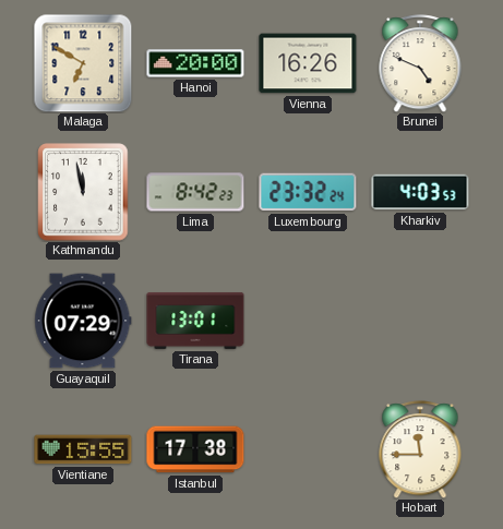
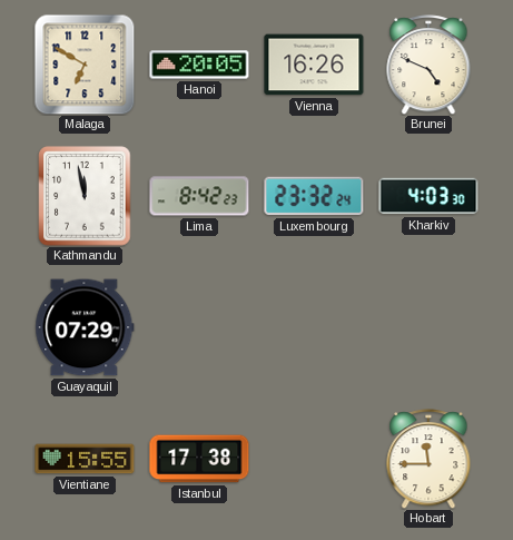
Hanoi: 20:00 -> 20:05 (199, 65)
Kharkiv: 4:03:53 -> 4:03:30 (428, 196)
Tirana: 13:01 -> none (195, 321)
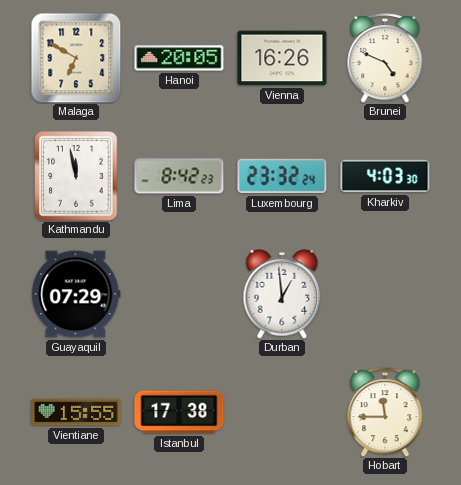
Durban: none -> 12:59 (282, 294)
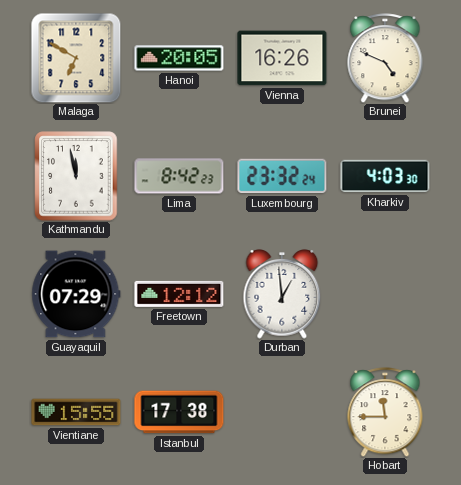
Freetown: none -> 12:12 (179, 294)
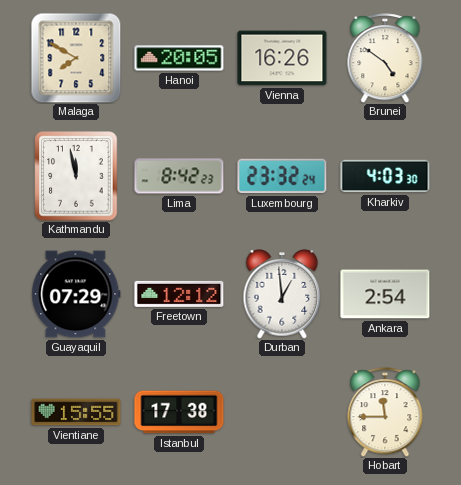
Malaga: 6:50 -> 7:50 (76, 58)
Brunei: 4:49 -> 4:51 (385, 58)
Ankara: none -> 2:54 (385, 294)
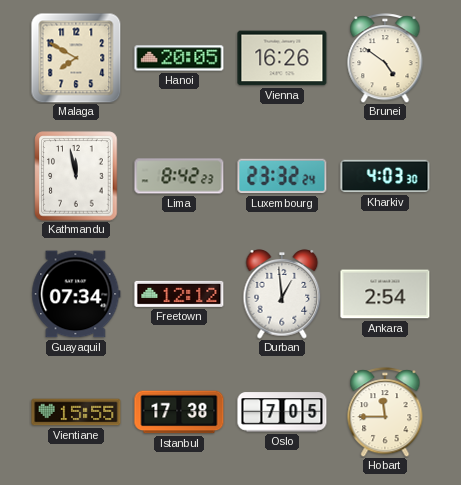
Guayaquil: 07:29 -> 07:34 (76, 294)
Oslo: none -> 7:05 (282, 412)
